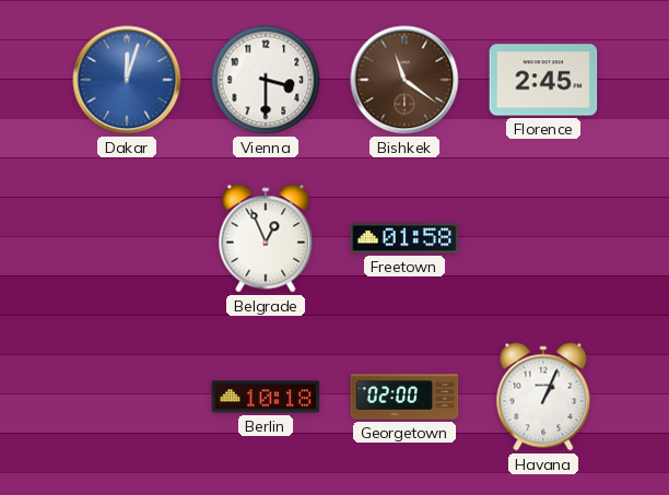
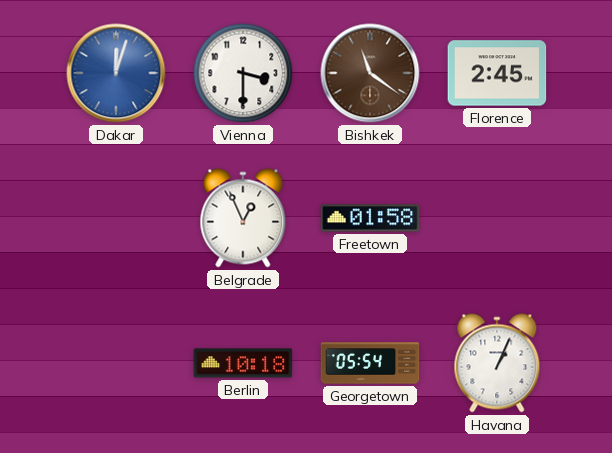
Georgetown: 02:00 -> 05:54 (370, 363)
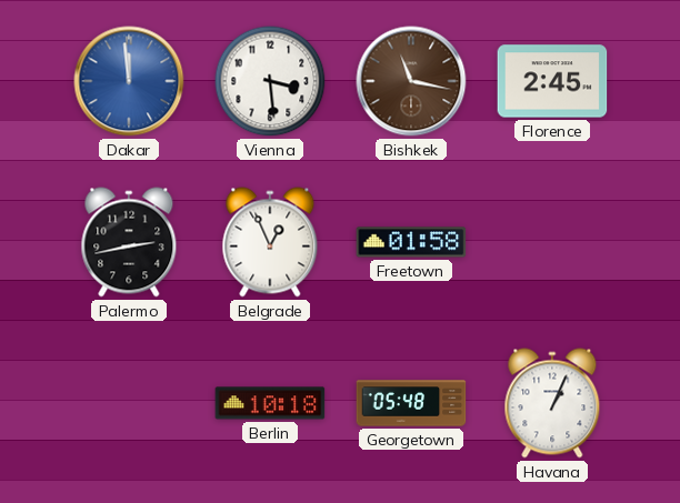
Dakar: 12:03 -> 11:59 (129, 81)
Vienna: 3:30 -> 3:29 (270, 81)
Bishkek: 11:21 -> 11:17 (411, 81)
Palermo: none -> 2:43 (129, 242)
Georgetown: 05:54 -> 05:48 (411, 403)
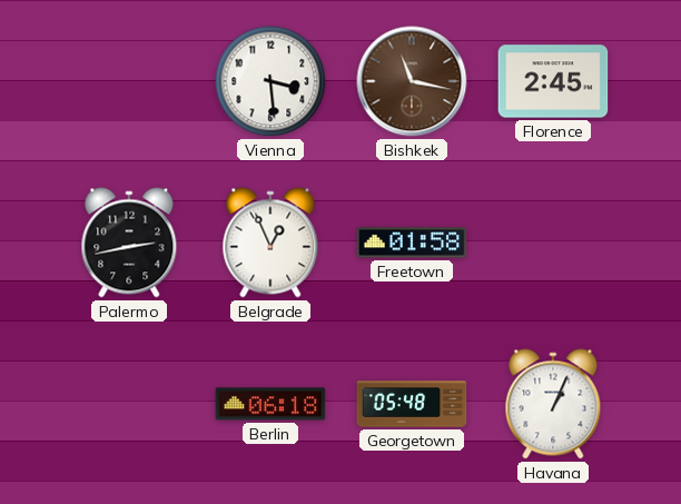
Dakar: 11:59 -> none (129, 81)
Berlin: 10:18 -> 06:18 (270, 404)
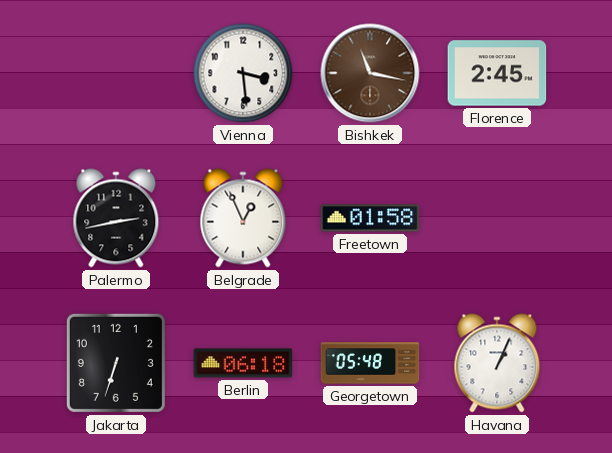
Jakarta: none -> 6:33 (116, 363)
